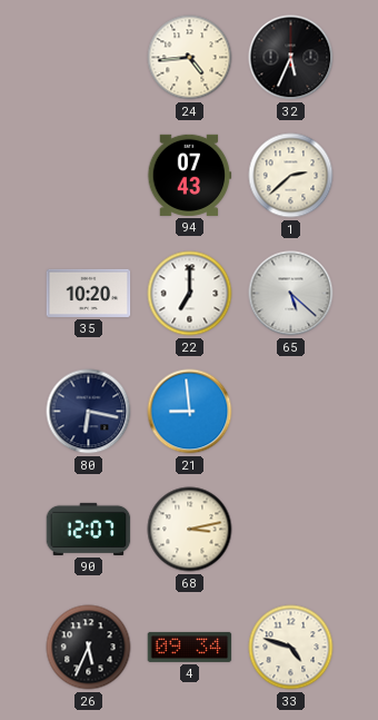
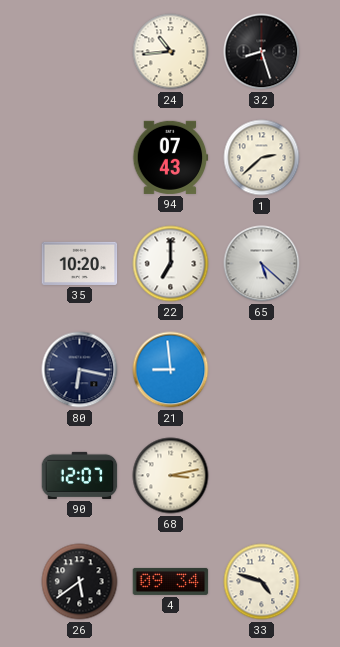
24: 4:44 -> 10:44 (171, 52)
32: 5:34 -> 8:27 (262, 52)
26: 5:34 -> 5:39 (80, 582)
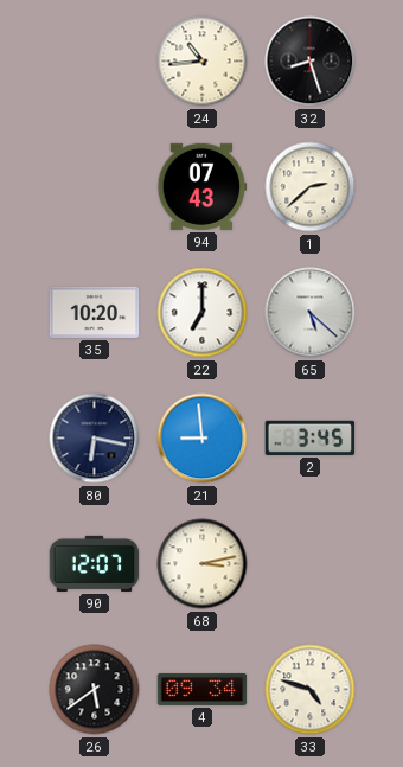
2: none -> 3:45 (311, 437)
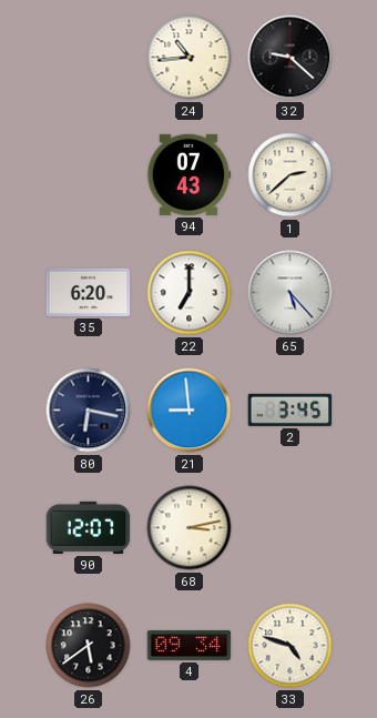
32: 8:27 -> 9:22 (291, 58)
35: 10:20 -> 6:20 (89, 292)
65: 5:22 -> 5:23 (291, 293)
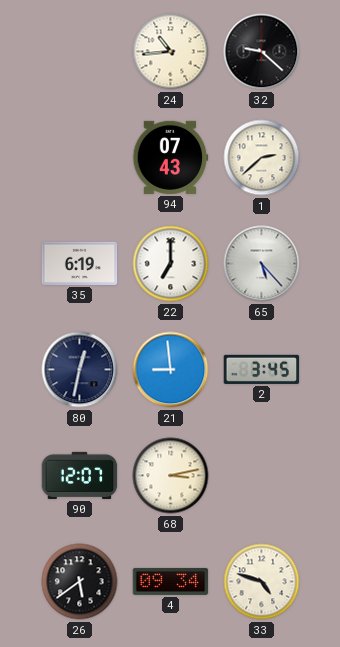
35: 6:20 -> 6:19 (80, 263)
80: 6:17 -> 12:32 (80, 370)
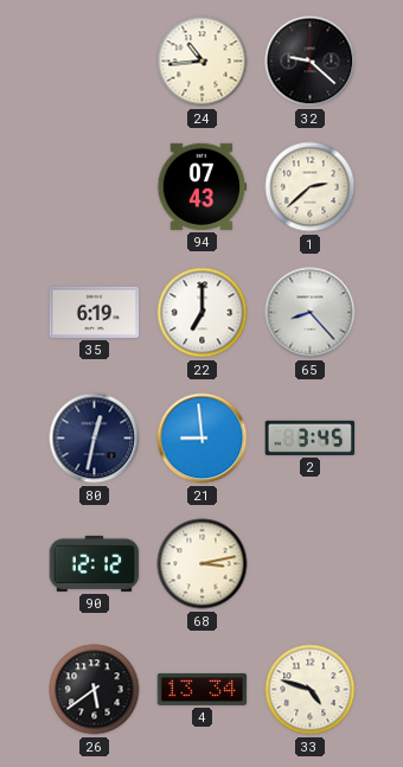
65: 5:23 -> 8:23 (311, 313)
90: 12:07 -> 12:12 (95, 563)
4: 09:34 -> 13:34 (203, 689)
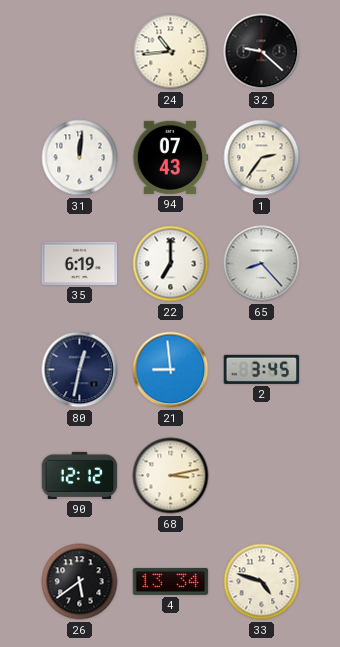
31: none -> 12:01 (80, 158)
1: 2:38 -> 2:36 (262, 158)
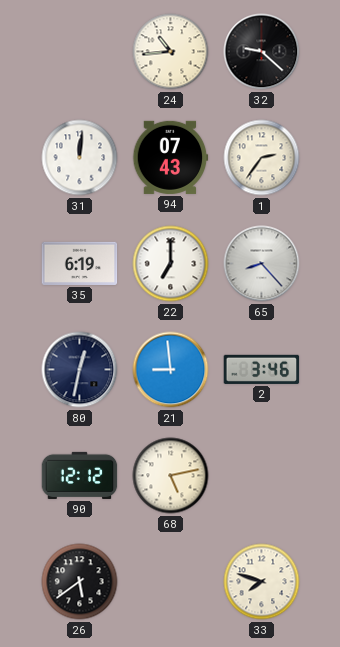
2: 3:45 -> 3:46 (262, 369)
68: 3:13 -> 5:13 (171, 476)
4: 13:34 -> none (171, 581)
33: 4:48 -> 7:48 (262, 582)
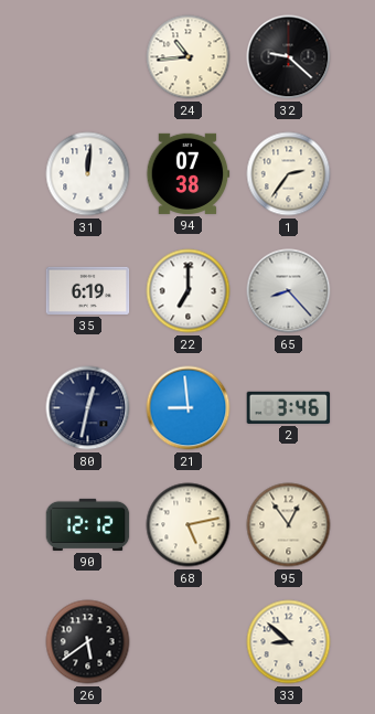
94: 07:43 -> 07:38 (189, 173)
95: none -> 12:54 (289, 525)
33: 7:48 -> 8:52 (289, 642)
